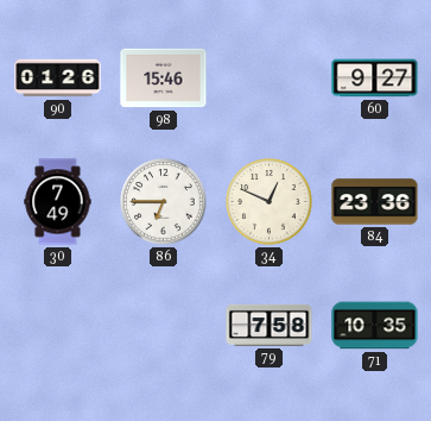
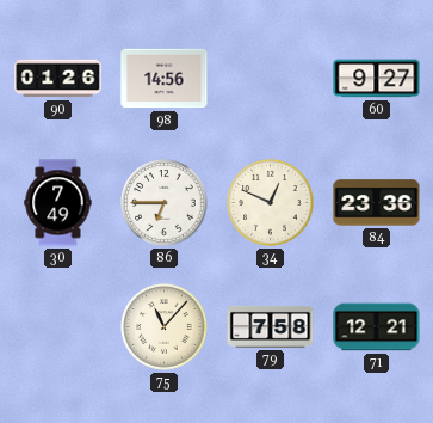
98: 15:46 -> 14:56 (165, 79)
75: none -> 11:07 (165, 327)
71: 10:35 -> 12:21 (377, 327)
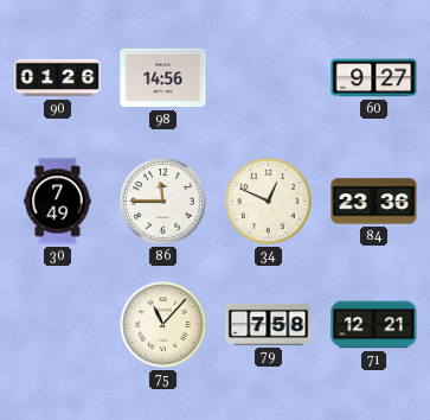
86: 6:45 -> 11:45 (163, 202)
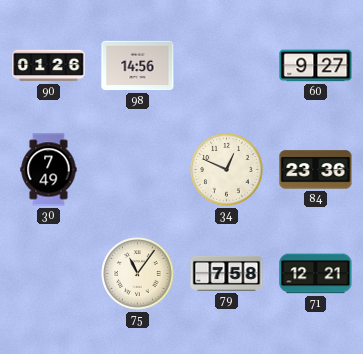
86: 11:45 -> none (163, 202)
75: 11:07 -> 11:06 (138, 274)
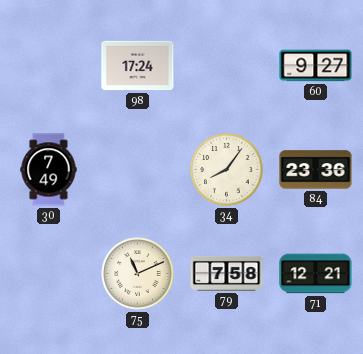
90: 01:26 -> none (49, 66)
98: 14:56 -> 17:24 (138, 66)
34: 12:49 -> 8:06 (227, 170)
75: 11:06 -> 11:11 (138, 274)
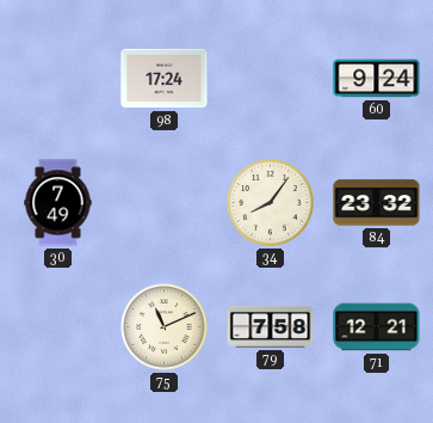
60: 9:27 -> 9:24 (377, 79)
84: 23:36 -> 23:32 (377, 203)
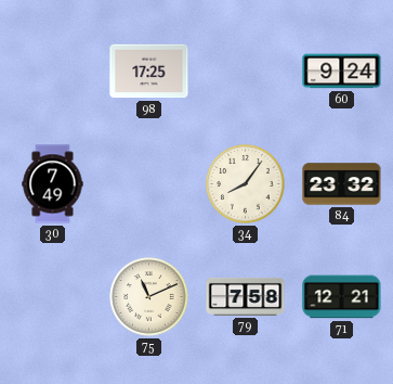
98: 17:24 -> 17:25 (149, 72)
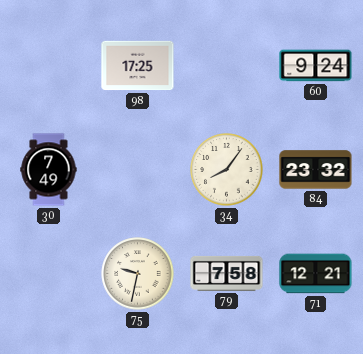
75: 11:11 -> 9:32 (138, 274)
